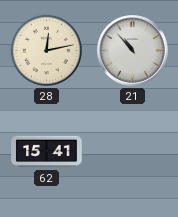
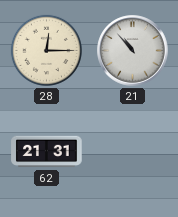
28: 12:13 -> 12:15 (46, 50)
62: 15:41 -> 21:31 (47, 152)
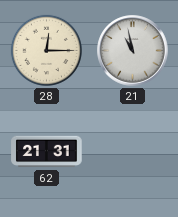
21: 10:53 -> 10:58 (133, 51)
